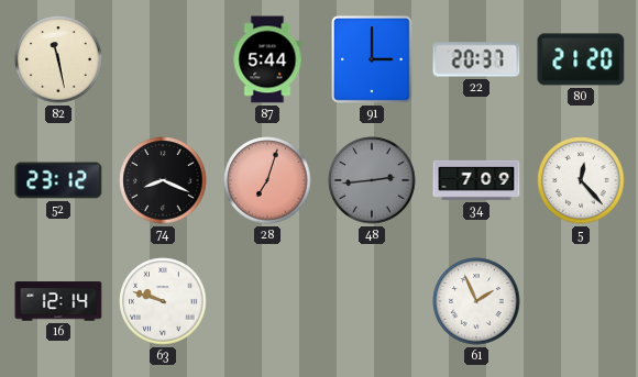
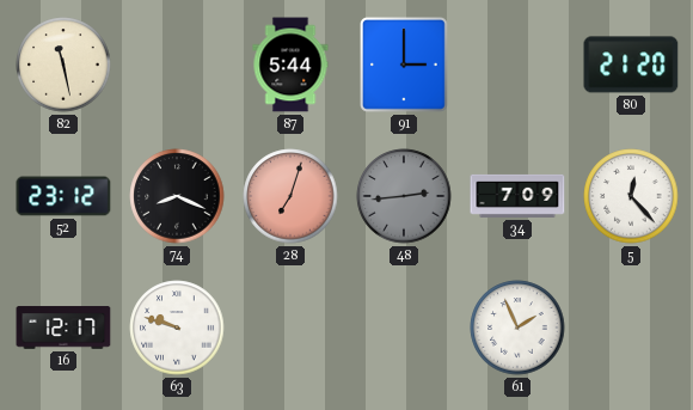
22: 20:37 -> none (476, 59)
16: 12:14 -> 12:17 (63, 328)
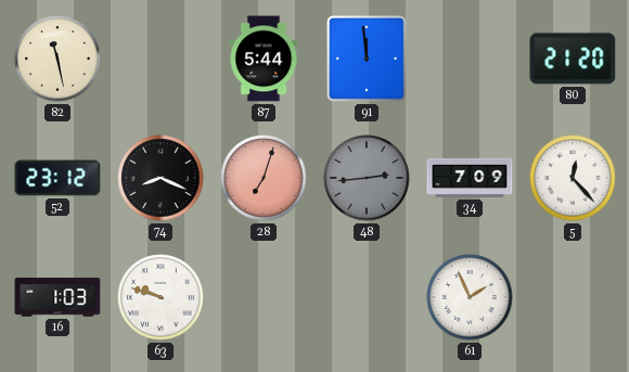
91: 3:00 -> 11:59 (368, 60)
16: 12:17 -> 1:03 (57, 297)
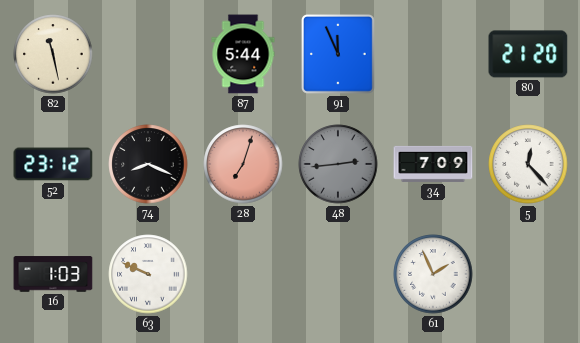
91: 11:59 -> 11:56 (339, 55)
63: 9:48 -> 9:49 (148, 274)
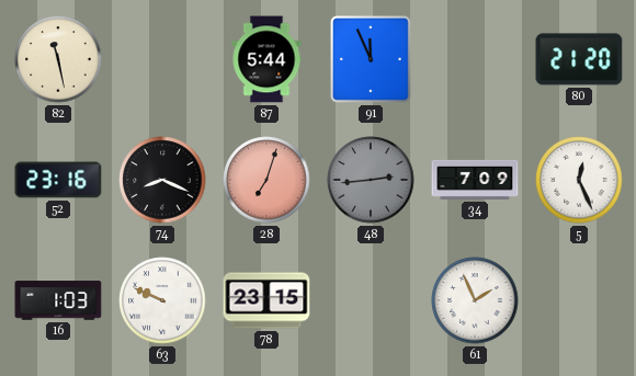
52: 23:12 -> 23:16 (58, 180)
5: 12:23 -> 12:26 (579, 180)
78: none -> 23:15 (266, 300)
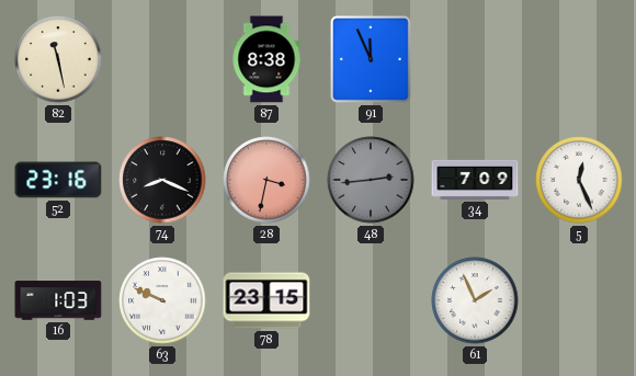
87: 5:44 -> 8:38 (266, 59)
80: 21:20 -> none (579, 59)
28: 7:03 -> 3:32 (266, 180)
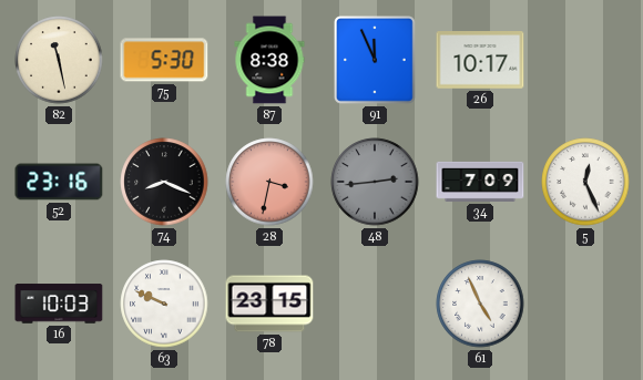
75: none -> 5:30 (164, 60)
26: none -> 10:17 (480, 60)
16: 1:03 -> 10:03 (59, 304)
61: 1:56 -> 4:56 (480, 304)
